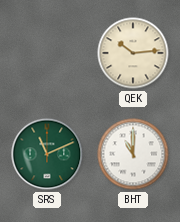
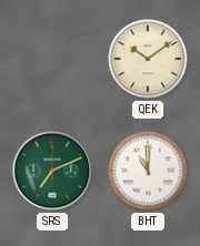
QEK: 10:14 -> 10:09 (148, 59)
SRS: 11:11 -> 7:11 (52, 171)
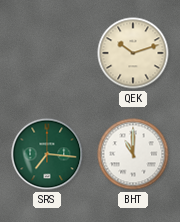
QEK: 10:09 -> 10:12 (133, 53)
SRS: 7:11 -> 7:16 (47, 154)
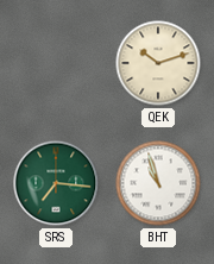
BHT: 11:00 -> 10:57 (158, 183)
